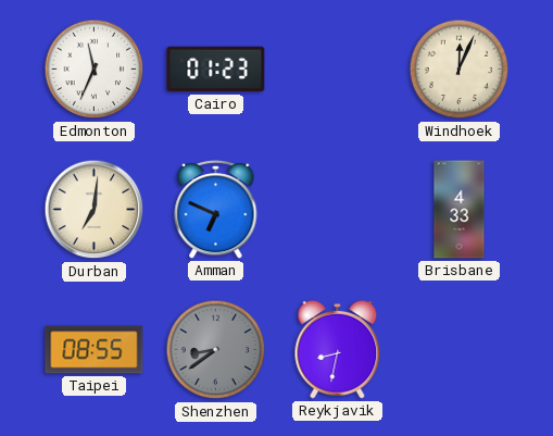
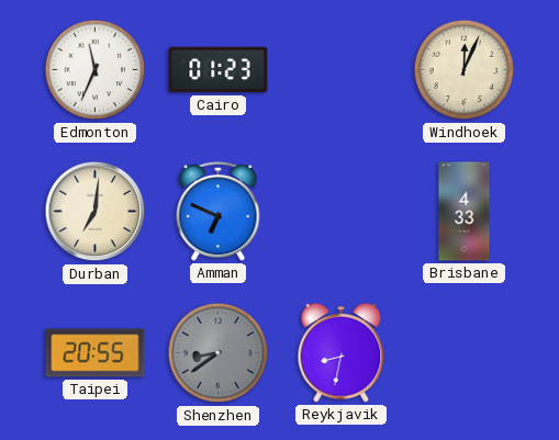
Taipei: 08:55 -> 20:55 (96, 353)
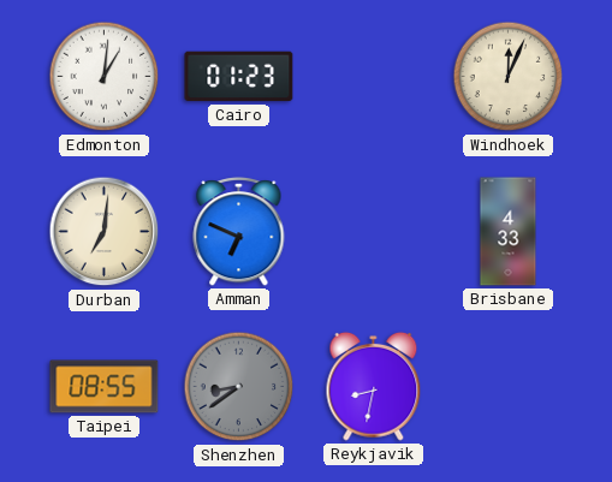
Edmonton: 11:34 -> 1:01 (105, 77)
Taipei: 20:55 -> 08:55 (105, 387)
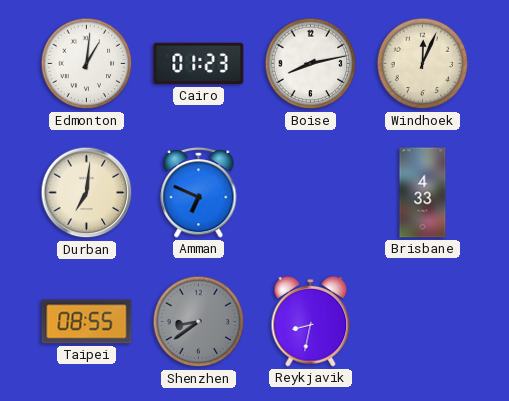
Boise: none -> 8:13 (311, 64)
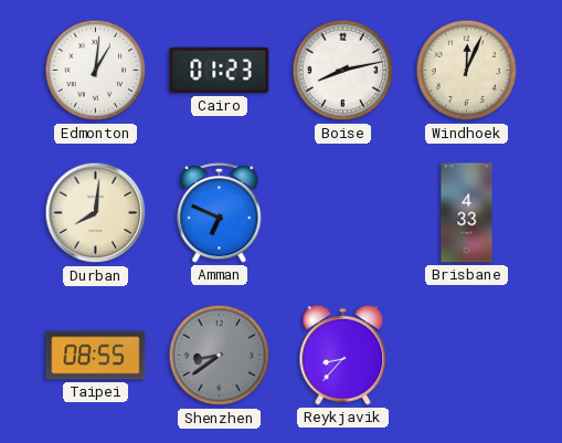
Durban: 7:01 -> 8:01 (96, 213)
Reykjavik: 8:32 -> 8:37 (343, 355)
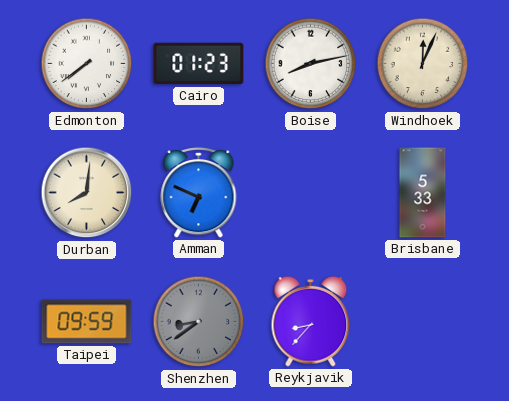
Edmonton: 1:01 -> 7:39 (87, 64)
Brisbane: 4:33 -> 5:33 (423, 193)
Taipei: 08:55 -> 09:59 (87, 322)
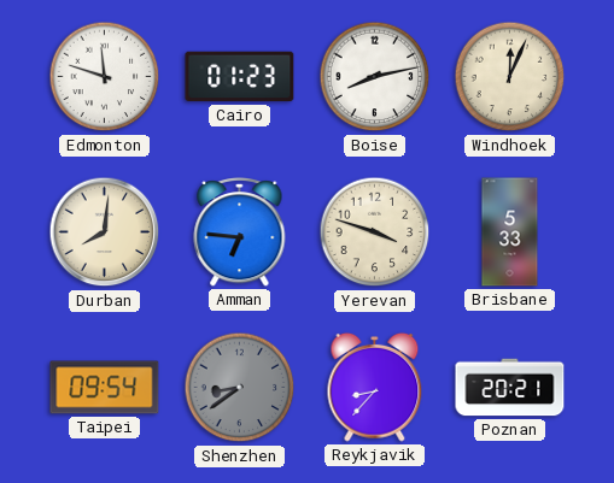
Edmonton: 7:39 -> 11:48 (105, 77)
Amman: 6:49 -> 6:46 (240, 231)
Yerevan: none -> 3:48 (375, 232)
Taipei: 09:59 -> 09:54 (105, 388)
Poznan: none -> 20:21 (510, 388)
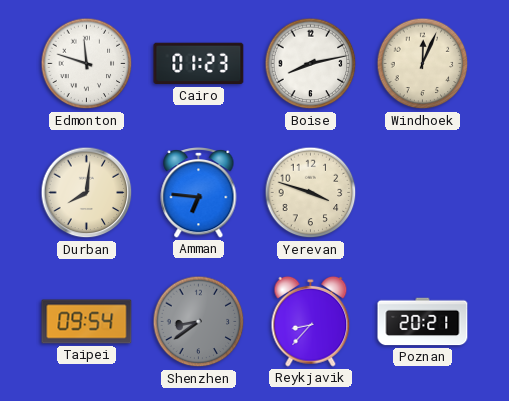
Brisbane: 5:33 -> none (510, 232)
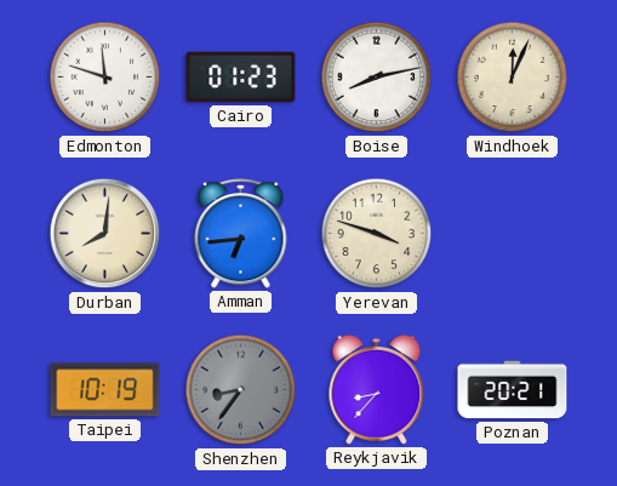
Amman: 6:46 -> 6:44 (241, 233)
Taipei: 09:54 -> 10:19 (105, 390)
Shenzhen: 8:39 -> 8:36 (241, 390)
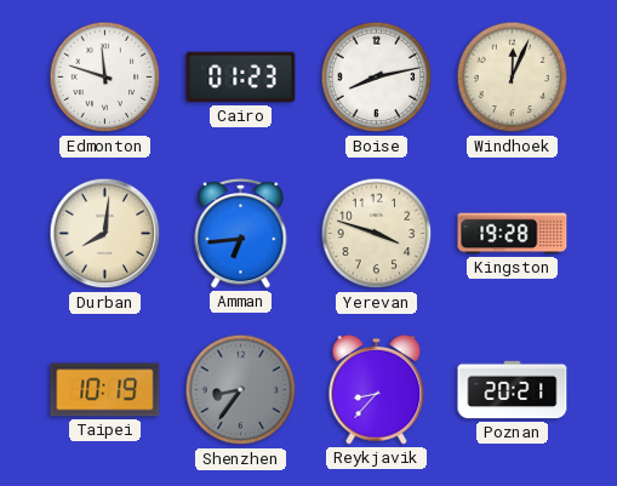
Kingston: none -> 19:28 (513, 234)
